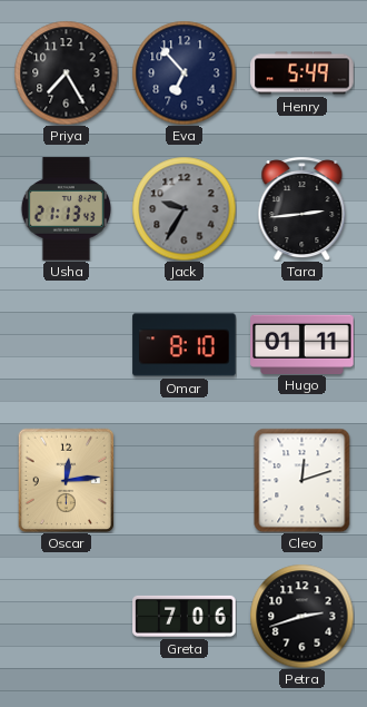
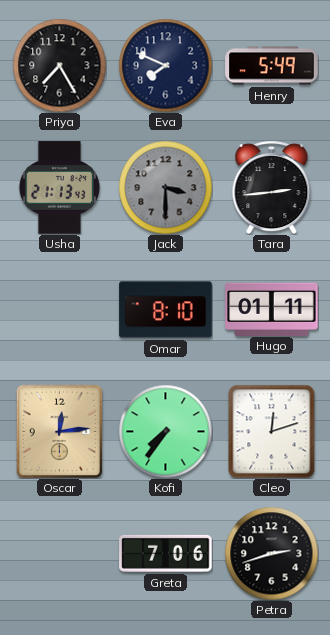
Eva: 6:53 -> 7:49 (165, 65)
Jack: 9:35 -> 3:30 (165, 187)
Kofi: none -> 7:36 (165, 431)
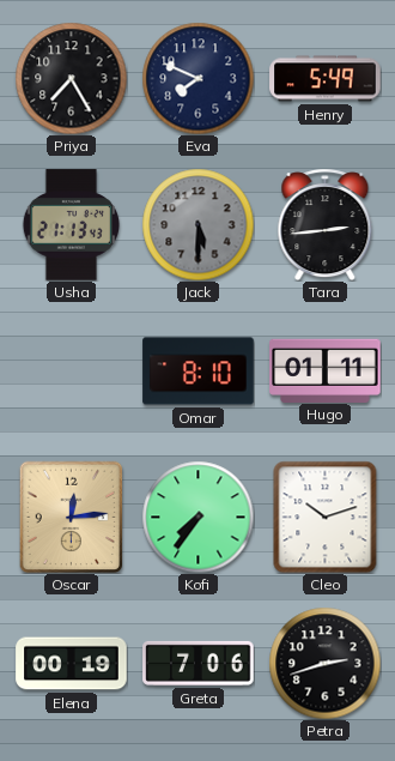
Jack: 3:30 -> 5:30 (197, 224)
Cleo: 12:12 -> 10:12 (326, 517)
Elena: none -> 00:19 (72, 664)
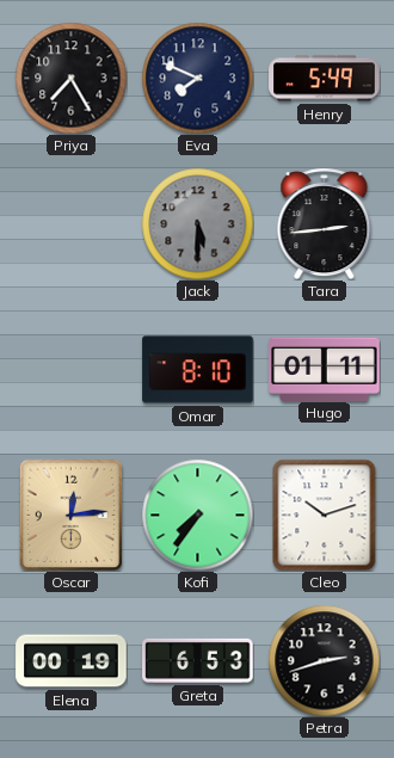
Usha: 21:13 -> none (71, 225)
Greta: 7:06 -> 6:53 (198, 660)
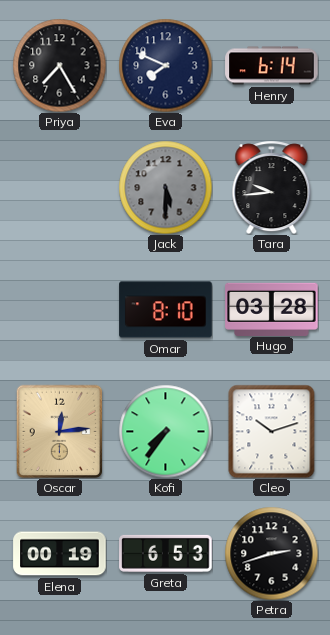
Henry: 5:49 -> 6:14 (272, 66)
Tara: 2:44 -> 9:44 (272, 187)
Hugo: 01:11 -> 03:28 (272, 309)
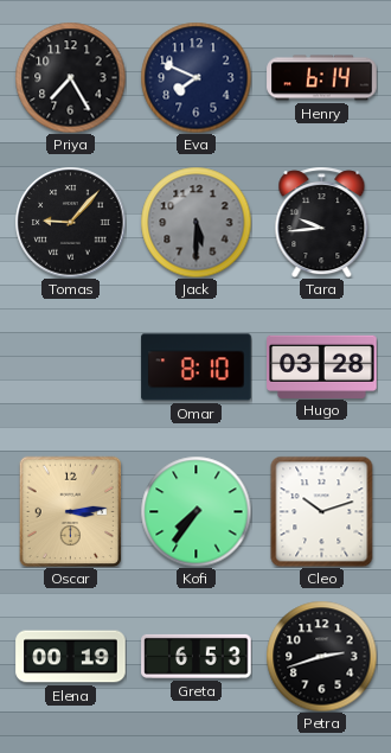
Tomas: none -> 9:07 (70, 222)
Oscar: 12:14 -> 3:14 (71, 511)
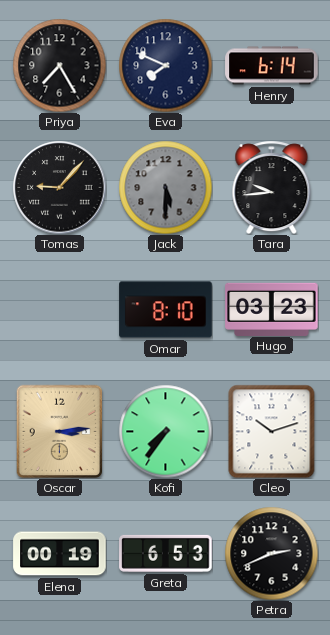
Hugo: 03:28 -> 03:23 (272, 309)
Petra: 2:42 -> 2:41 (271, 553)
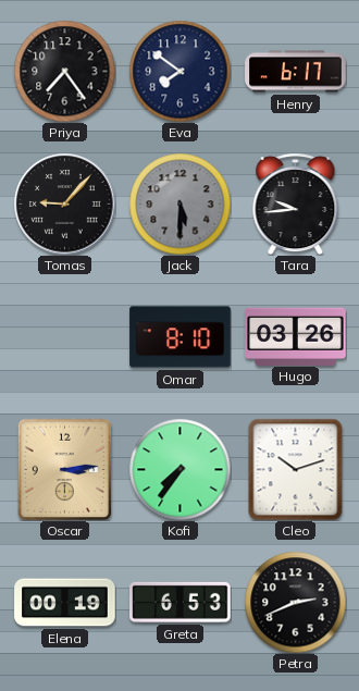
Priya: 7:25 -> 7:24 (64, 71)
Eva: 7:49 -> 7:51 (179, 71)
Henry: 6:14 -> 6:17 (296, 72)
Hugo: 03:23 -> 03:26 (296, 336)
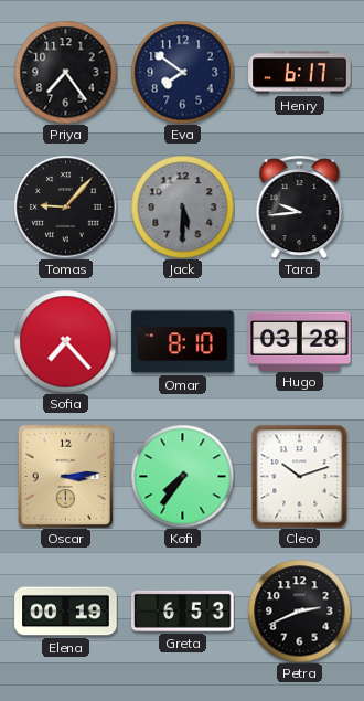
Sofia: none -> 7:23 (65, 341)
Hugo: 03:26 -> 03:28 (300, 341)
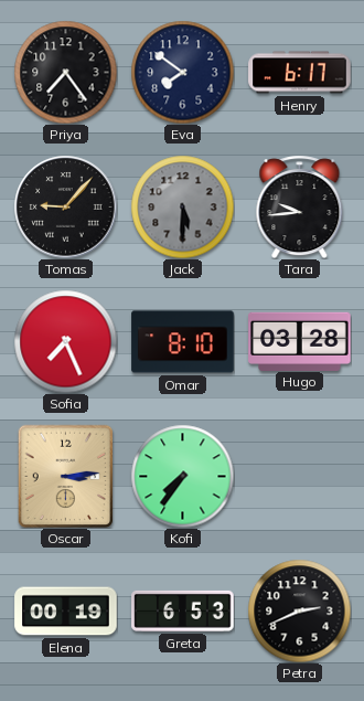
Sofia: 7:23 -> 7:26 (65, 341)
Cleo: 10:12 -> none (300, 476)
